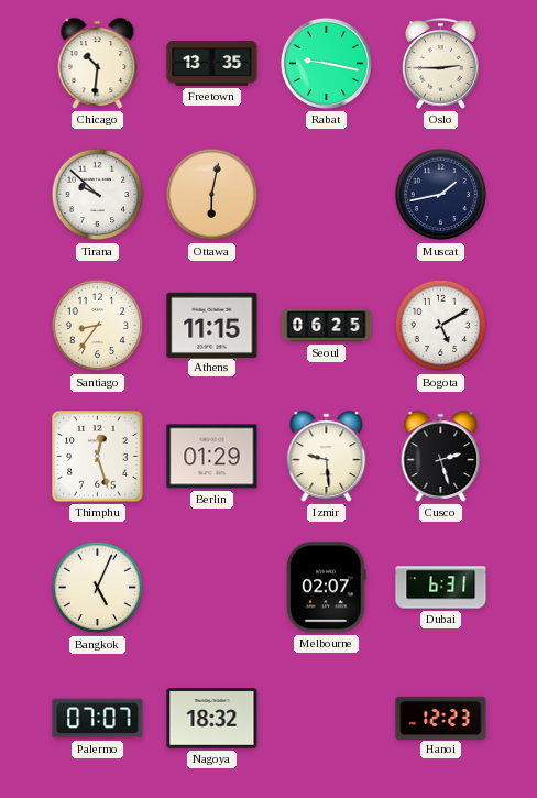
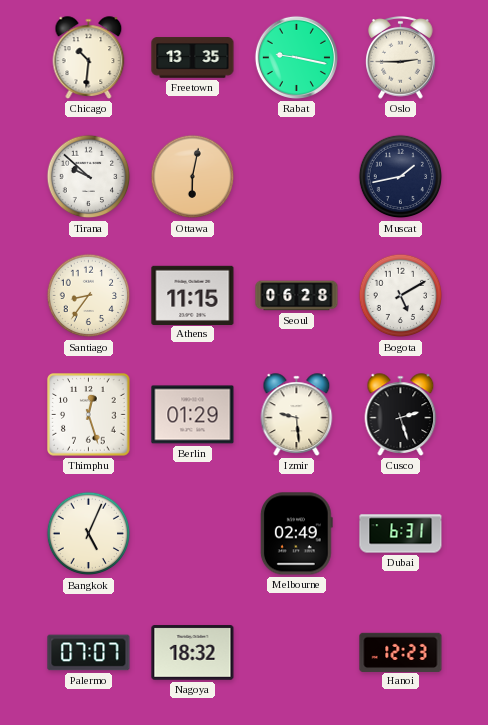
Seoul: 06:25 -> 06:28 (297, 296)
Melbourne: 02:07 -> 02:49 (296, 534)
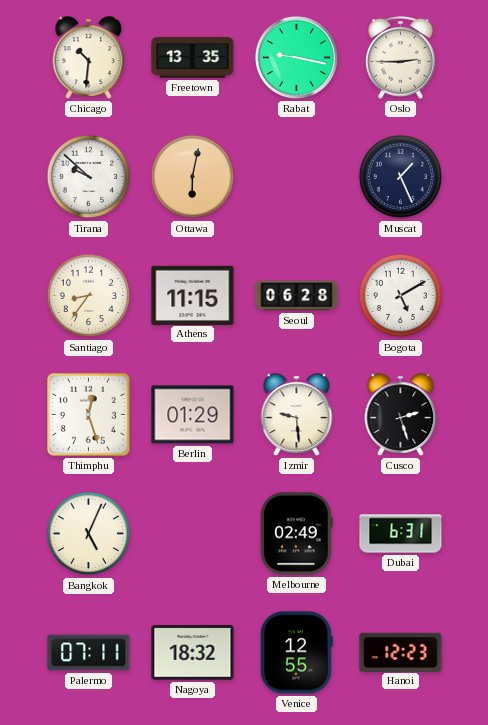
Muscat: 1:43 -> 1:26 (401, 177)
Palermo: 07:07 -> 07:11 (89, 653)
Venice: none -> 12:55 (296, 653)
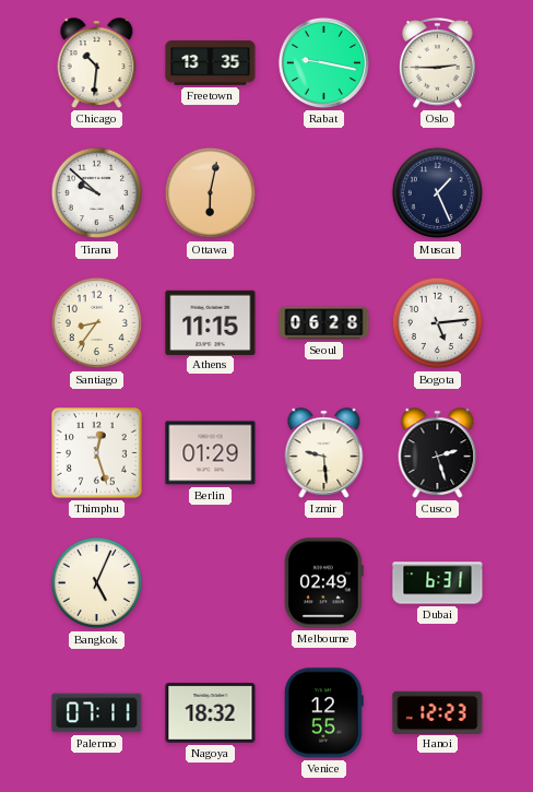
Bogota: 5:10 -> 5:14 (438, 323)
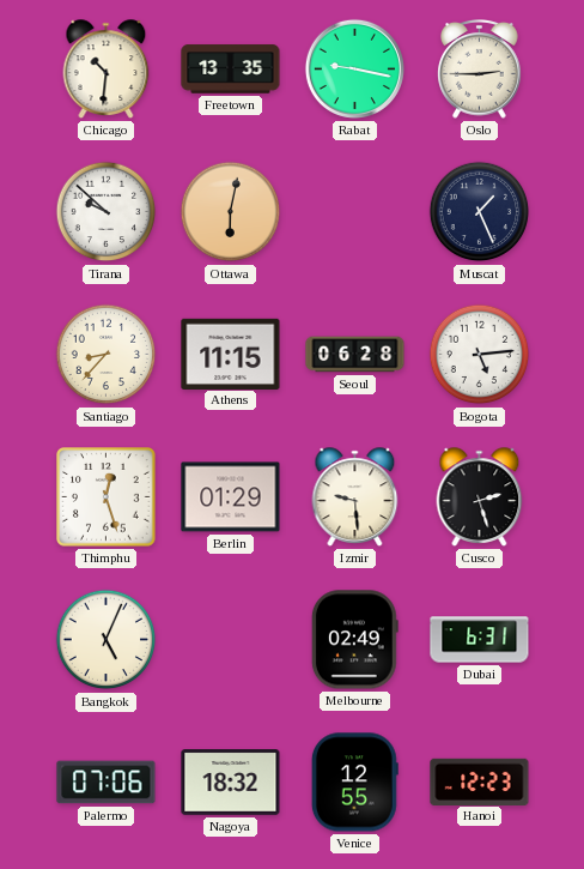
Santiago: 8:36 -> 8:37 (107, 355)
Palermo: 07:11 -> 07:06 (107, 783)
